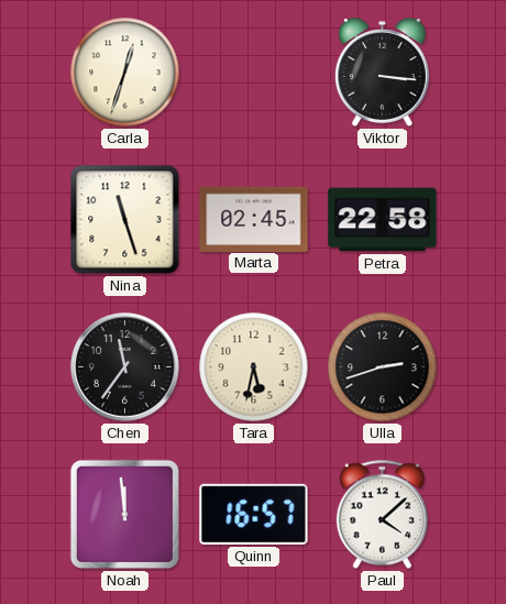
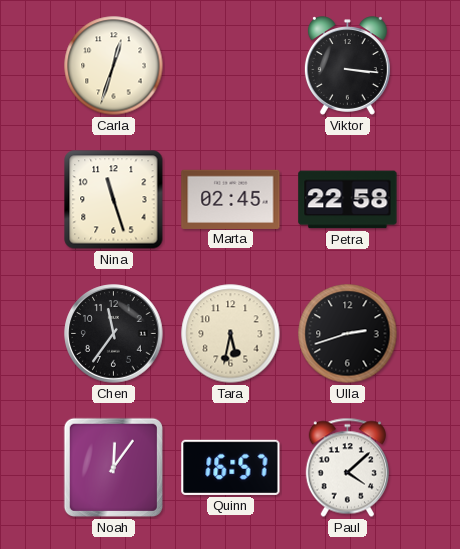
Noah: 11:59 -> 12:06 (113, 467)
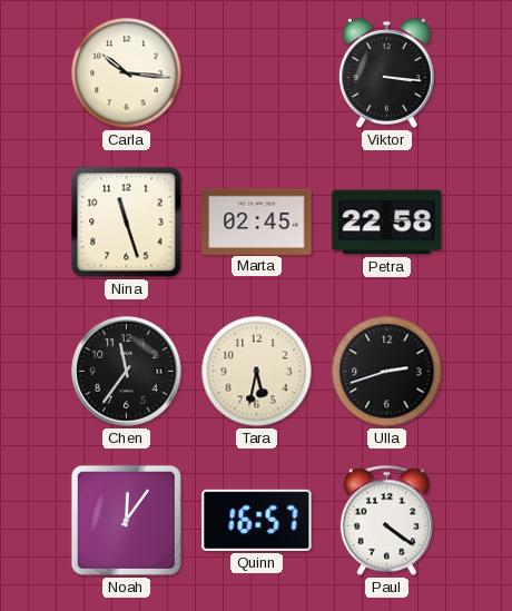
Carla: 12:33 -> 10:16 (127, 73)
Paul: 4:08 -> 4:21 (386, 521)
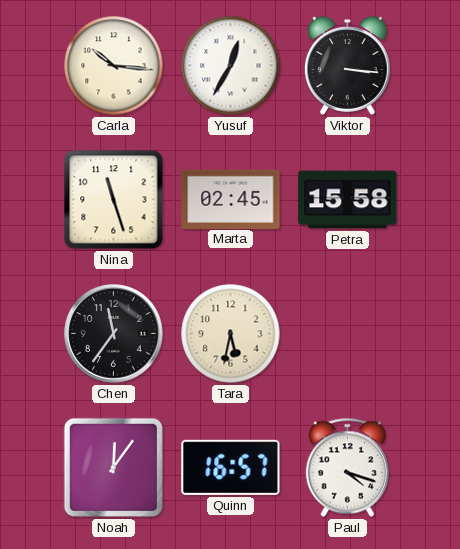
Yusuf: none -> 12:35 (231, 66)
Petra: 22:58 -> 15:58 (348, 200)
Ulla: 2:42 -> none (387, 372)
Paul: 4:21 -> 4:18 (347, 468)
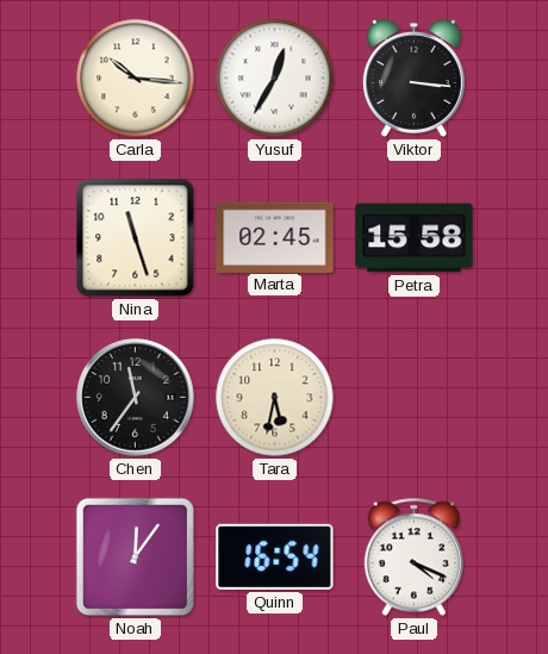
Quinn: 16:57 -> 16:54 (275, 556)
Paul: 4:18 -> 4:19 (413, 558)
